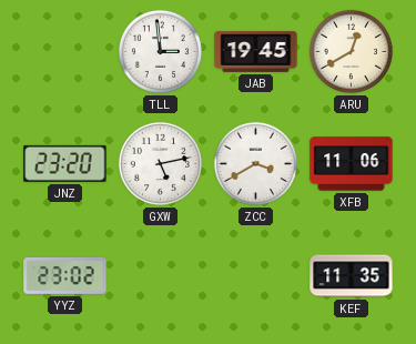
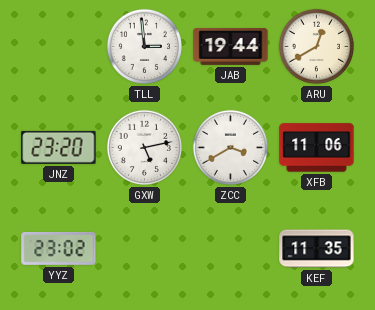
JAB: 19:45 -> 19:44 (231, 47)
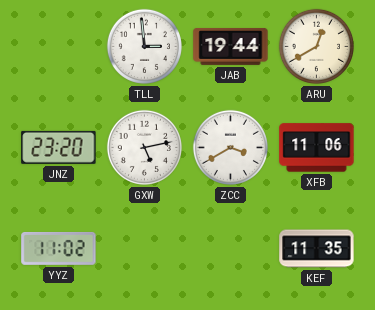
YYZ: 23:02 -> 11:02 (59, 248)
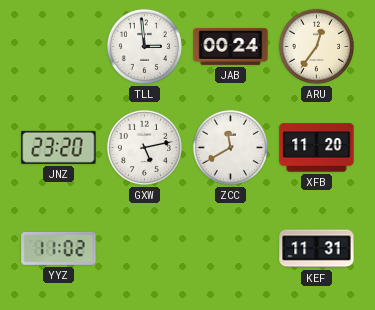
JAB: 19:44 -> 00:24 (231, 47)
ARU: 12:40 -> 12:36 (316, 46)
ZCC: 3:40 -> 11:40 (230, 147)
XFB: 11:06 -> 11:20 (317, 148)
KEF: 11:35 -> 11:31 (317, 249)
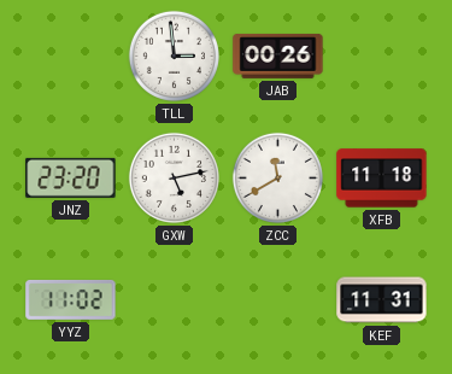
JAB: 00:24 -> 00:26 (278, 57)
ARU: 12:36 -> none (316, 46)
XFB: 11:20 -> 11:18 (382, 179)
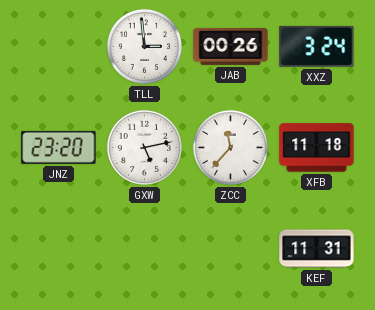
XXZ: none -> 3:24 (317, 46)
ZCC: 11:40 -> 11:37 (230, 147)
YYZ: 11:02 -> none (71, 299)
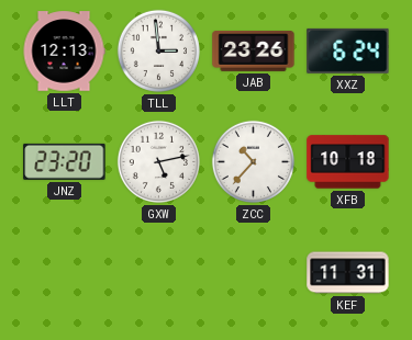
LLT: none -> 12:13 (64, 52)
JAB: 00:26 -> 23:26 (254, 52)
XXZ: 3:24 -> 6:24 (348, 50)
ZCC: 11:37 -> 10:37 (253, 161)
XFB: 11:18 -> 10:18 (348, 162)
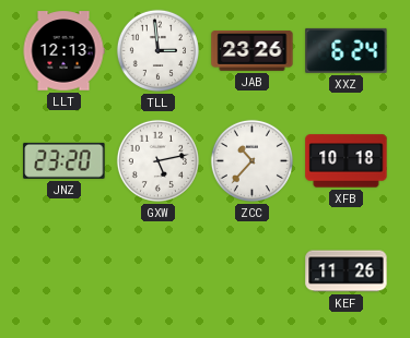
KEF: 11:31 -> 11:26 (347, 271)
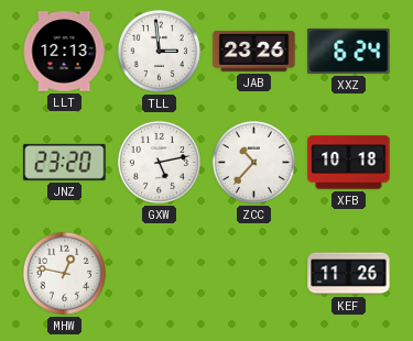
MHW: none -> 12:47 (64, 273)
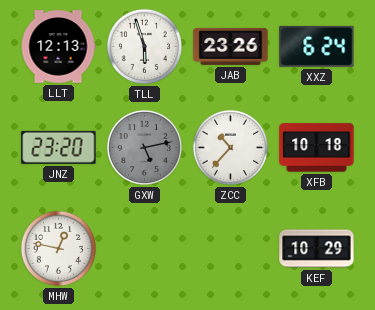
TLL: 2:59 -> 5:57 (144, 46)
GXW dial: white -> grey (144, 147)
KEF: 11:26 -> 10:29 (317, 249)
